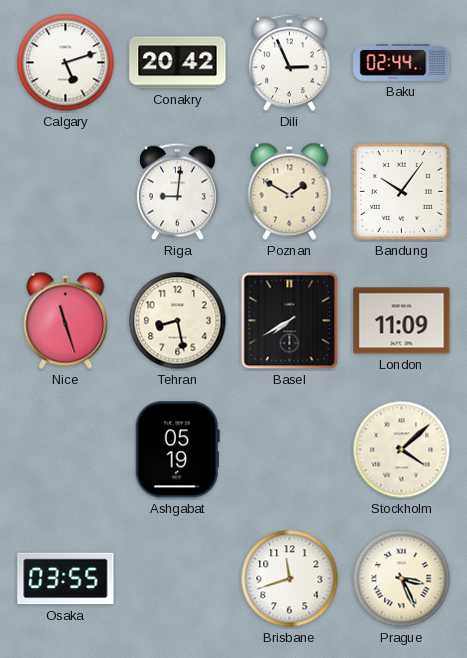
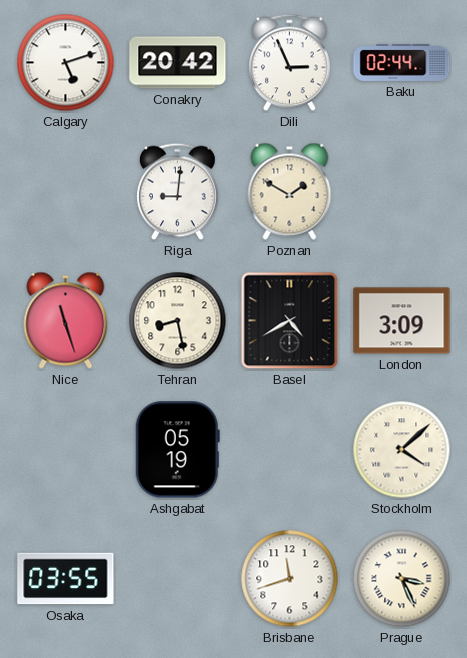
Bandung: 10:06 -> none (401, 191)
Basel: 7:40 -> 4:40 (290, 321)
London: 11:09 -> 3:09 (402, 321)
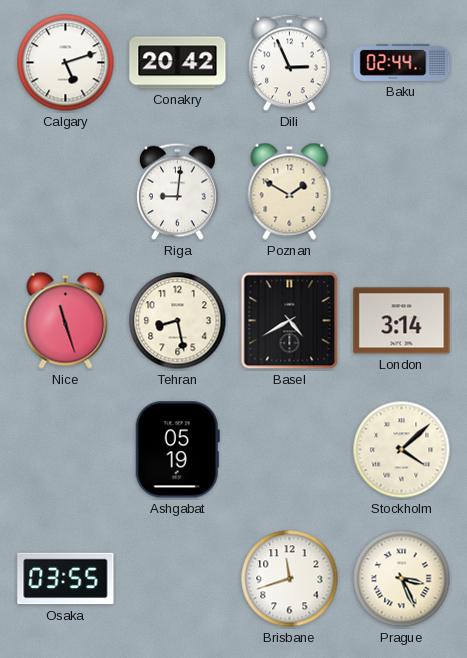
London: 3:09 -> 3:14 (402, 321)
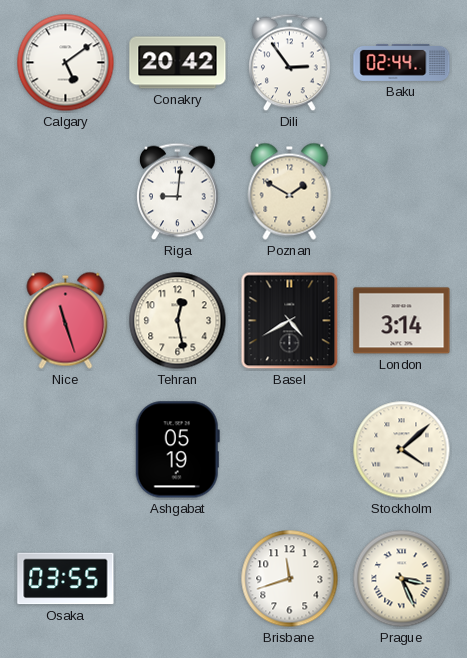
Calgary: 5:12 -> 5:09 (66, 63)
Dili: 2:56 -> 2:54 (290, 63)
Tehran: 8:28 -> 12:28 (178, 321)
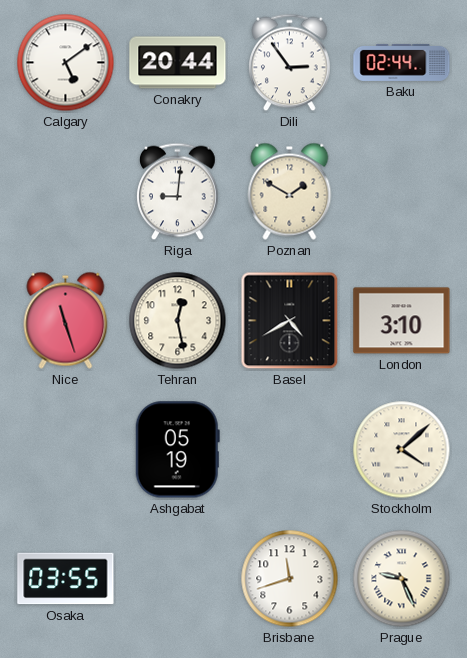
Conakry: 20:42 -> 20:44 (178, 63)
London: 3:14 -> 3:10 (402, 321)
Prague: 3:26 -> 9:26 (402, 579)
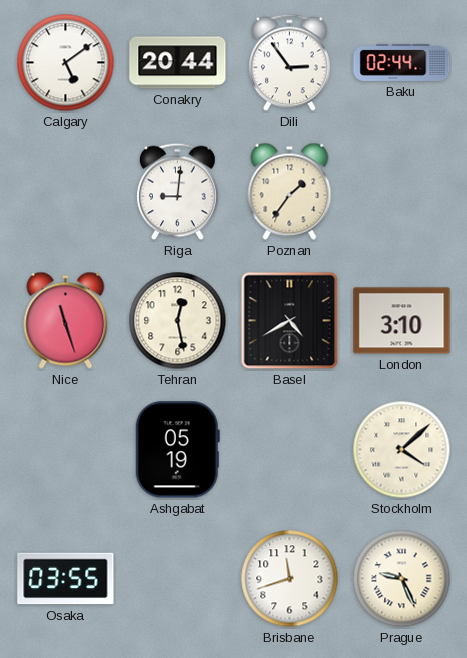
Poznan: 1:50 -> 1:36 (290, 191)
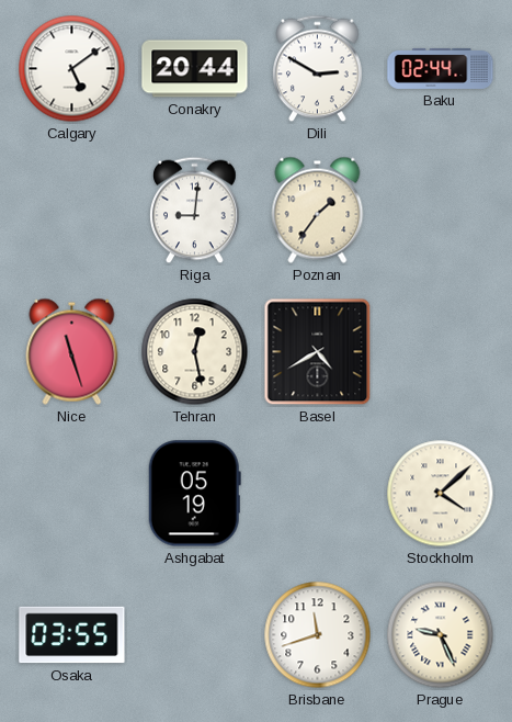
Dili: 2:54 -> 2:50 (318, 69)
London: 3:10 -> none (402, 321)
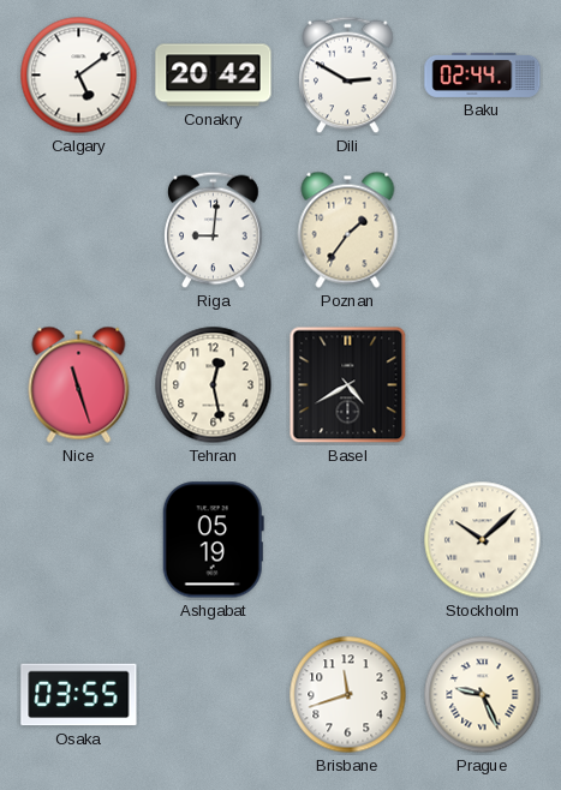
Conakry: 20:44 -> 20:42 (214, 76)
Stockholm: 4:08 -> 10:08 (483, 540)
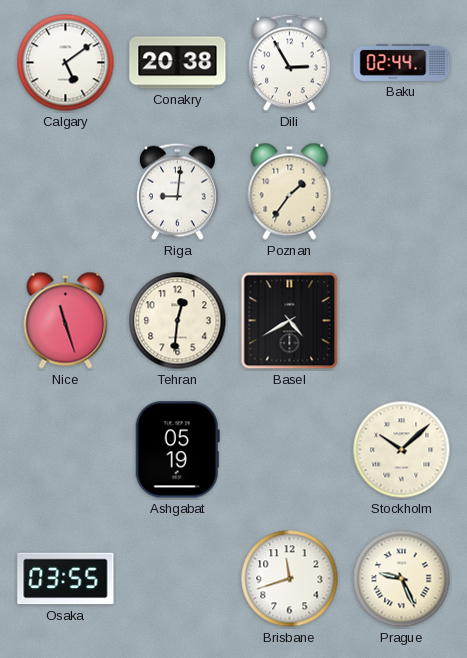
Conakry: 20:42 -> 20:38 (178, 63)
Dili: 2:50 -> 2:55 (290, 63)
Tehran: 12:28 -> 12:31 (178, 321)
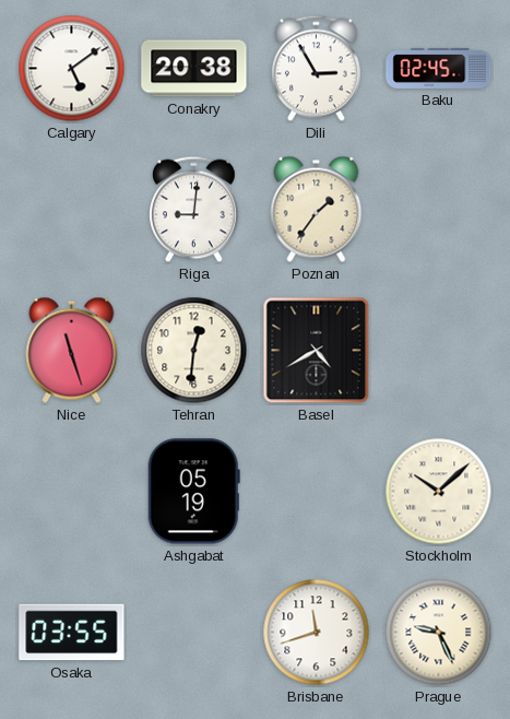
Baku: 02:44 -> 02:45 (439, 68)
